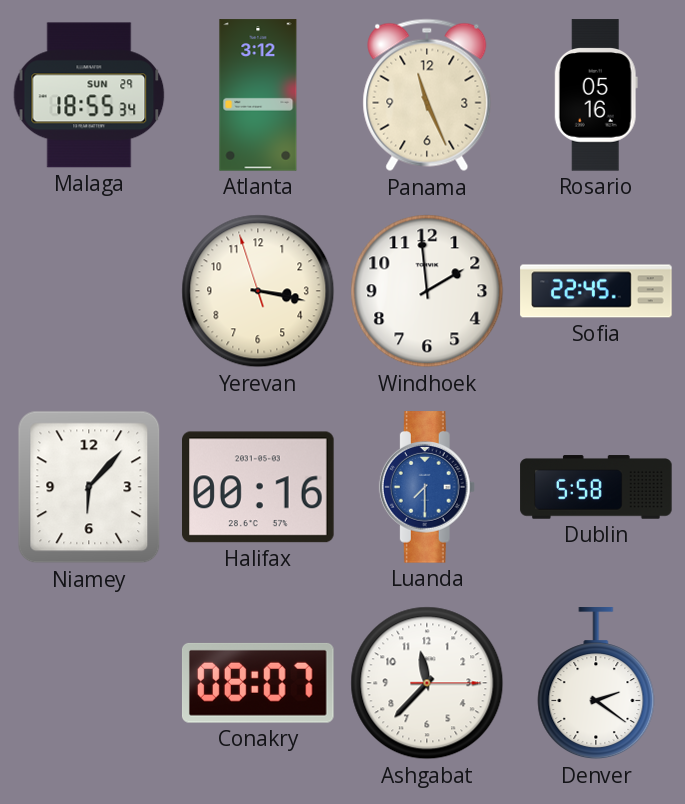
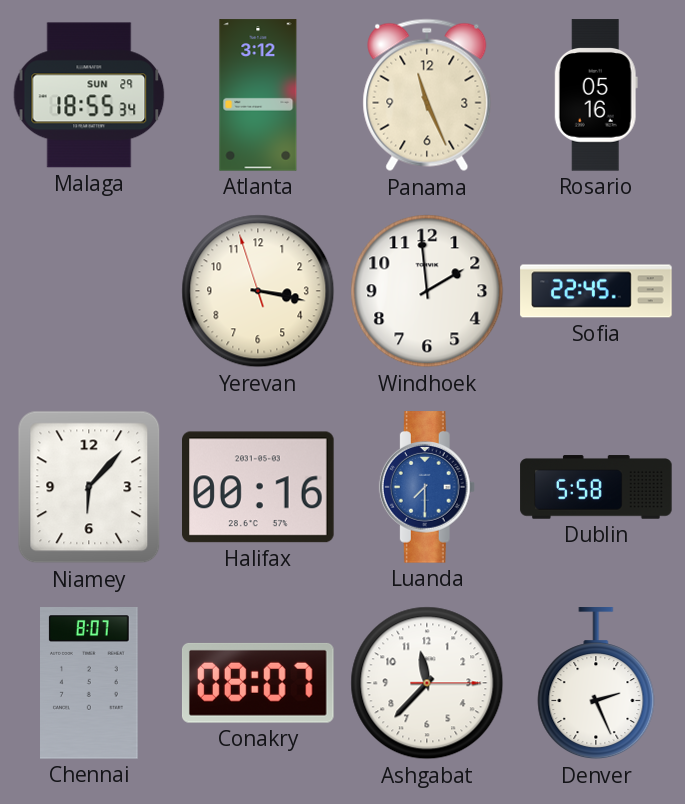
Chennai: none -> 8:07 (90, 683)
Denver: 2:21 -> 2:26 (596, 684)
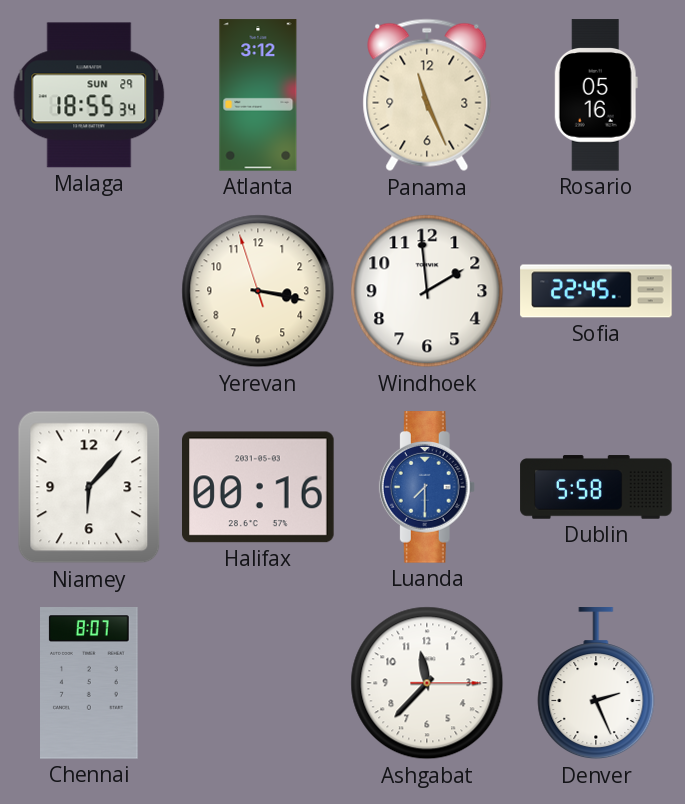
Conakry: 08:07 -> none (258, 683)
